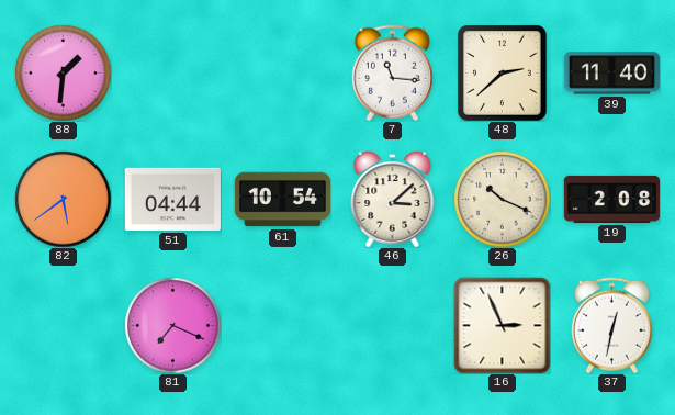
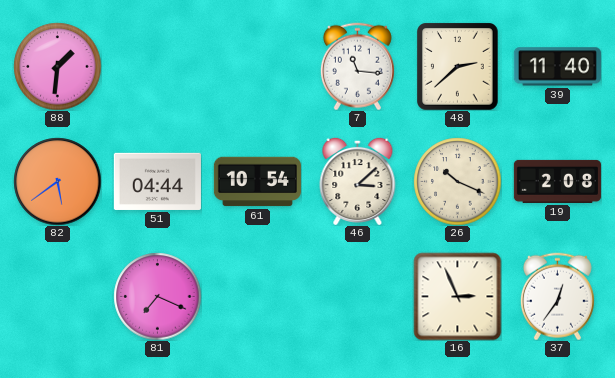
37: 12:32 -> 12:36 (557, 296)
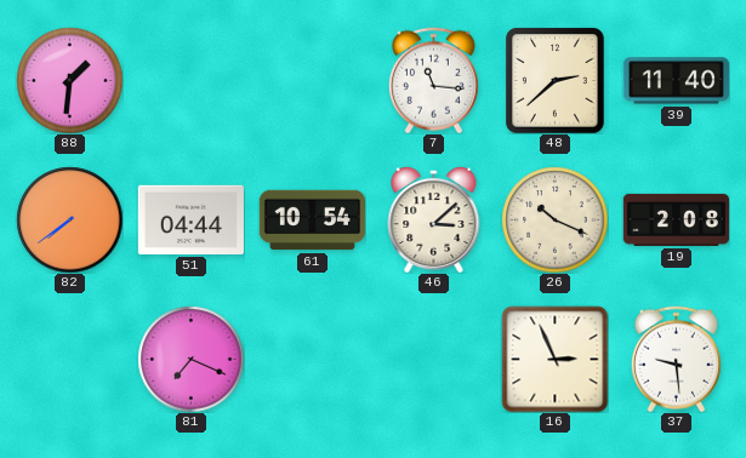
82: 5:39 -> 7:39 (69, 219)
37: 12:36 -> 9:29 (676, 359)
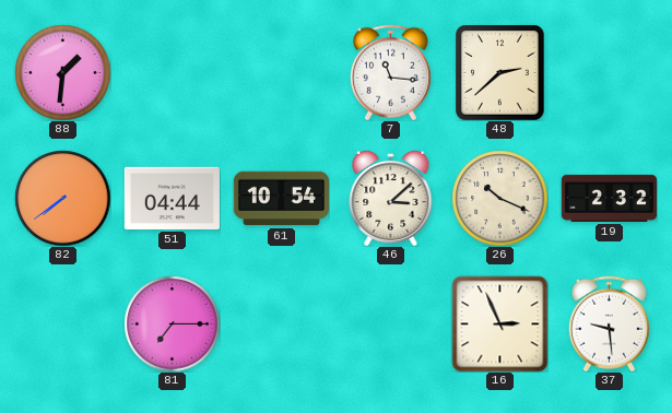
39: 11:40 -> none (676, 81)
19: 2:08 -> 2:32 (609, 198)
81: 7:19 -> 7:15 (172, 323)
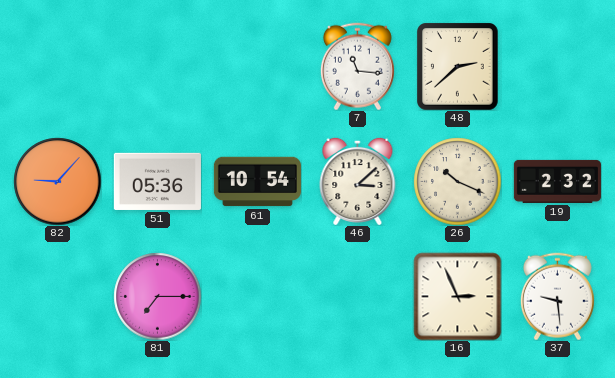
88: 1:31 -> none (62, 72)
82: 7:39 -> 9:07 (57, 181)
51: 04:44 -> 05:36 (157, 181)
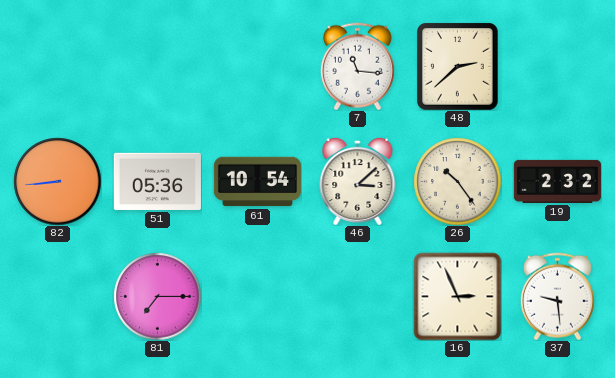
82: 9:07 -> 8:44 (57, 181)
26: 10:19 -> 10:24 (457, 181)
